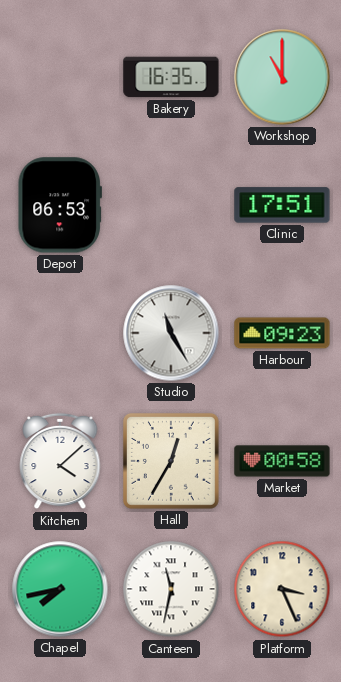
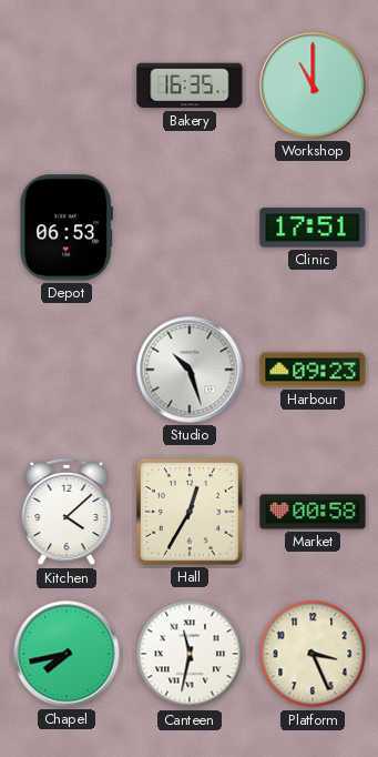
Studio: 11:25 -> 10:27 (190, 370)
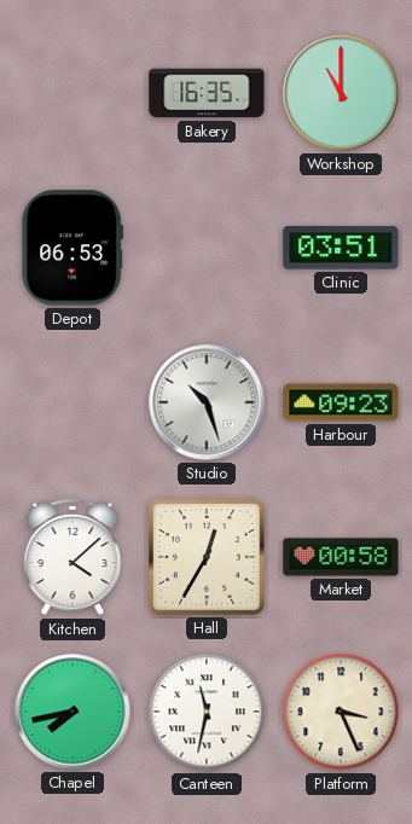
Clinic: 17:51 -> 03:51 (341, 248)
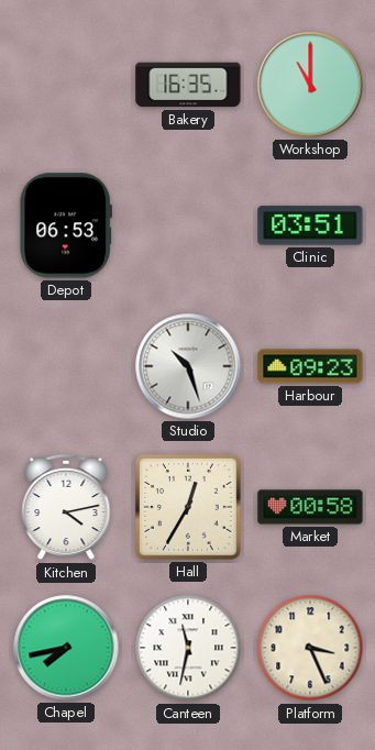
Kitchen: 4:08 -> 4:13 (66, 507)
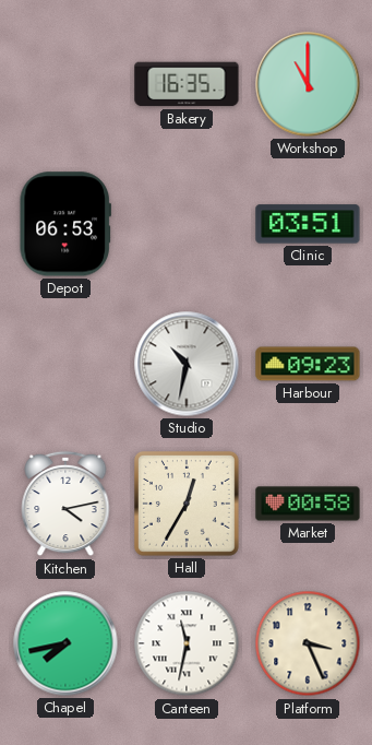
Studio: 10:27 -> 10:32 (187, 364)
